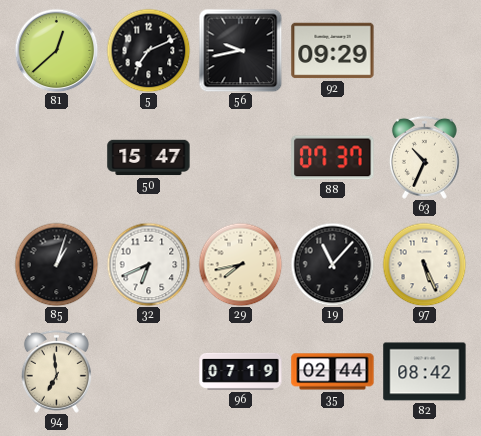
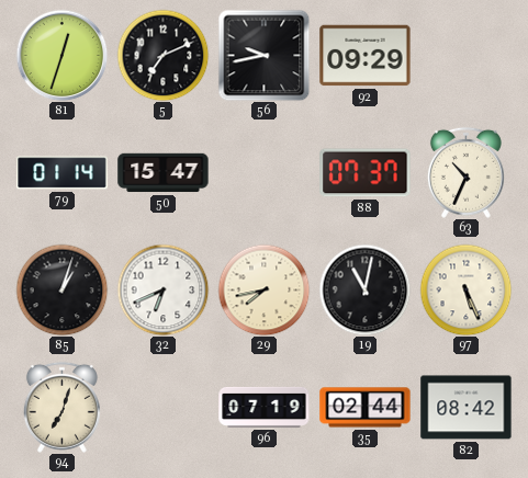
81: 12:38 -> 12:33 (61, 55)
79: none -> 01:14 (63, 173)
19: 11:07 -> 11:02 (364, 289)
94: 6:59 -> 7:03 (61, 407)
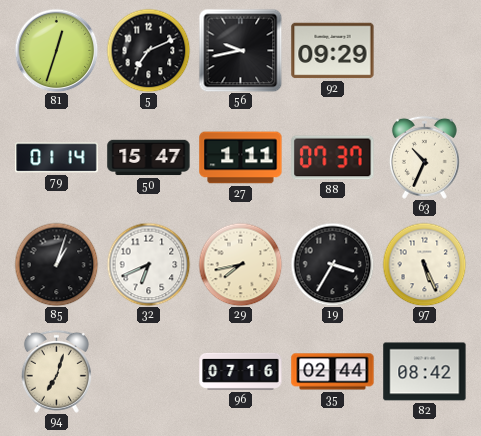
27: none -> 1:11 (241, 158)
19: 11:02 -> 3:35 (332, 264)
96: 07:19 -> 07:16 (241, 371)
